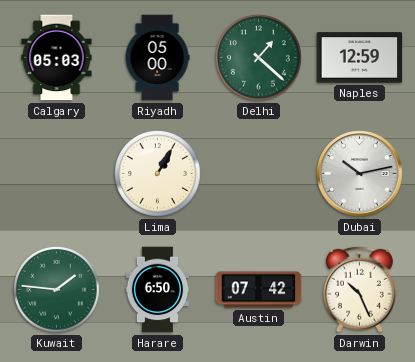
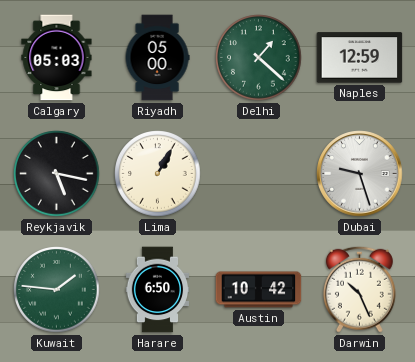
Reykjavik: none -> 5:17 (57, 174)
Dubai: 10:13 -> 9:27 (360, 174)
Austin: 07:42 -> 10:42 (259, 290)
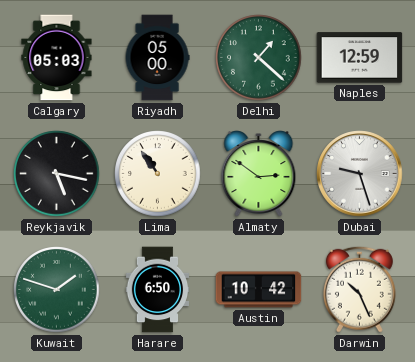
Lima: 1:05 -> 10:54 (158, 174)
Almaty: none -> 2:51 (259, 174)
Kuwait: 1:46 -> 1:48 (57, 290)
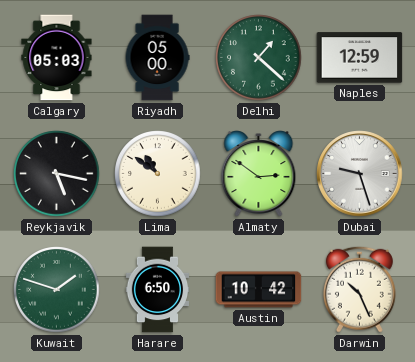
Lima: 10:54 -> 10:51 (158, 174)
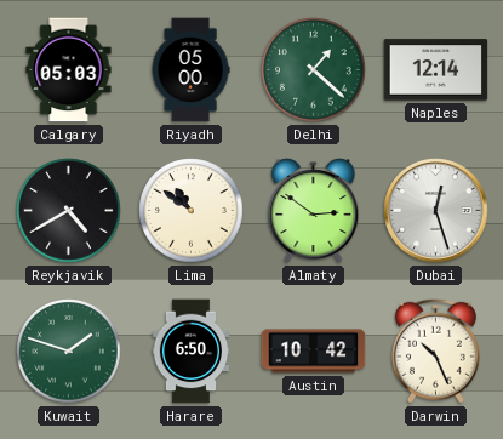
Naples: 12:59 -> 12:14 (436, 70)
Reykjavik: 5:17 -> 4:40 (69, 211)
Dubai: 9:27 -> 12:27 (436, 211)
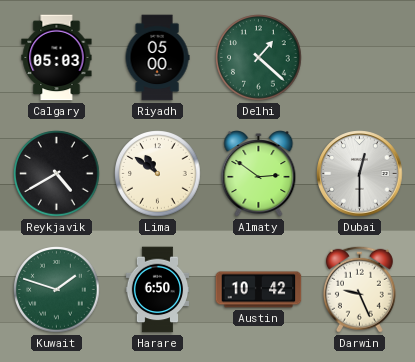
Naples: 12:14 -> none (436, 70)
Dubai: 12:27 -> 12:30 (360, 174)
Darwin: 10:26 -> 9:26 (359, 289)
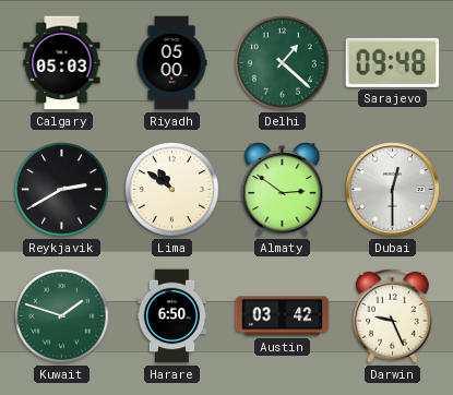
Sarajevo: none -> 09:48 (393, 62)
Reykjavik: 4:40 -> 2:40 (62, 190)
Austin: 10:42 -> 03:42 (283, 316)
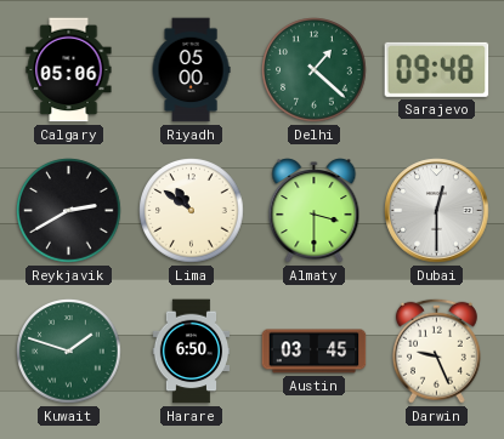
Calgary: 05:03 -> 05:06 (69, 70)
Almaty: 2:51 -> 3:30 (315, 211)
Austin: 03:42 -> 03:45 (315, 352)
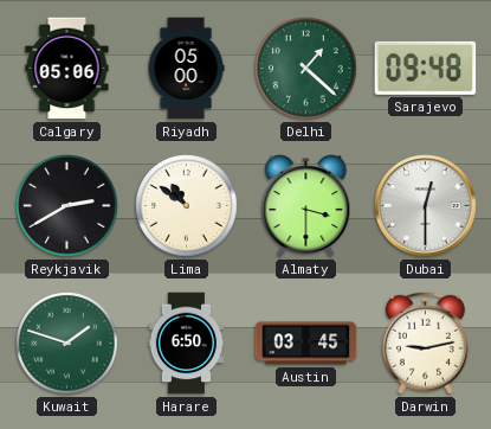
Darwin: 9:26 -> 9:13 (425, 342)
